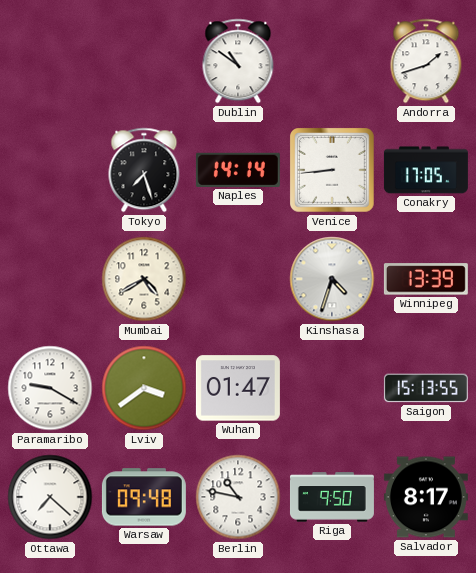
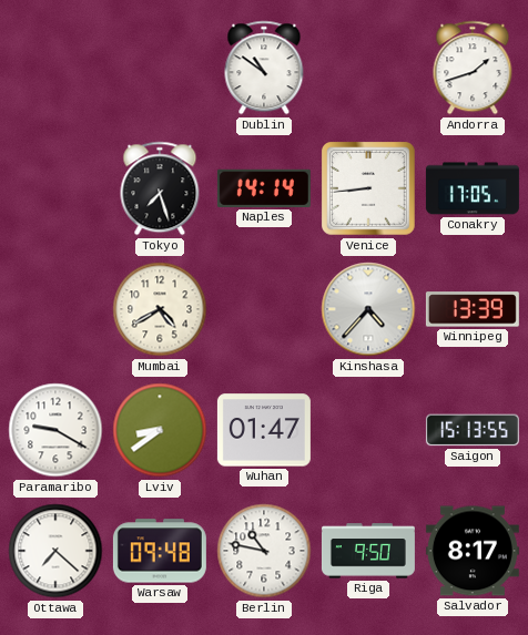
Kinshasa: 4:33 -> 4:37 (368, 309)
Lviv: 3:39 -> 8:39 (160, 430)
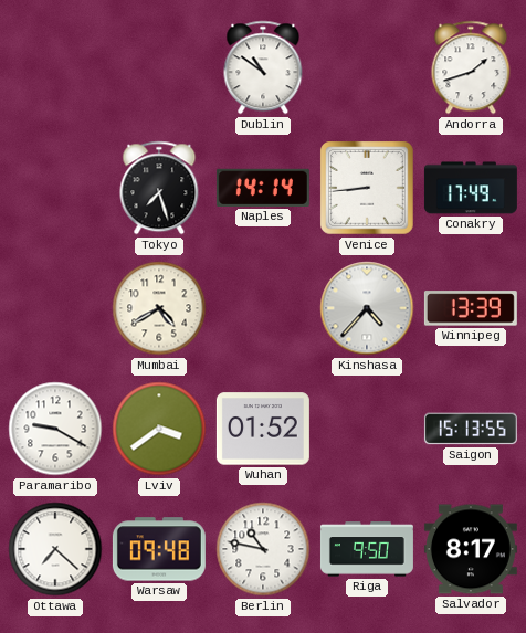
Conakry: 17:05 -> 17:49 (471, 188)
Lviv: 8:39 -> 3:39 (159, 429)
Wuhan: 01:47 -> 01:52 (263, 429)
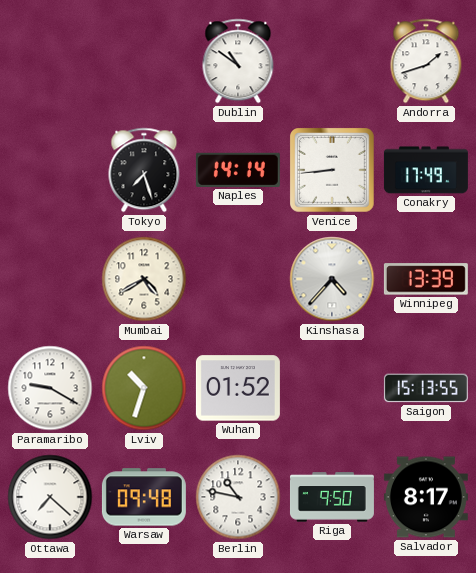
Lviv: 3:39 -> 10:33 (144, 388)
